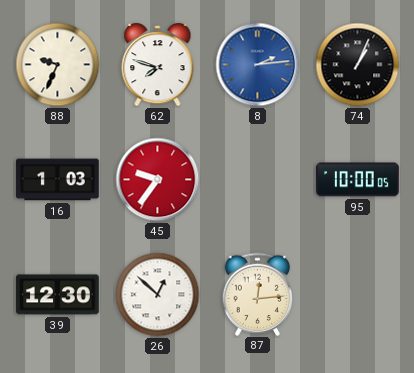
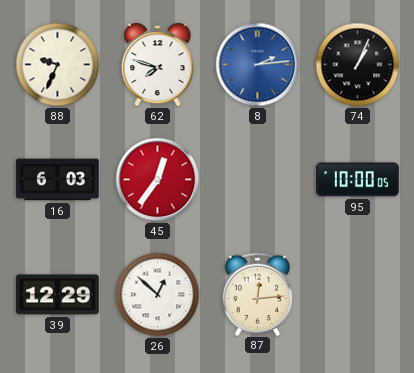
16: 1:03 -> 6:03 (58, 180)
45: 9:36 -> 12:36 (158, 180)
39: 12:30 -> 12:29 (58, 295)
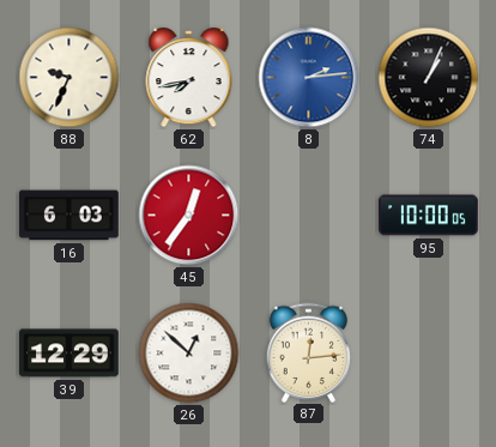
62: 7:48 -> 7:43 (189, 78)
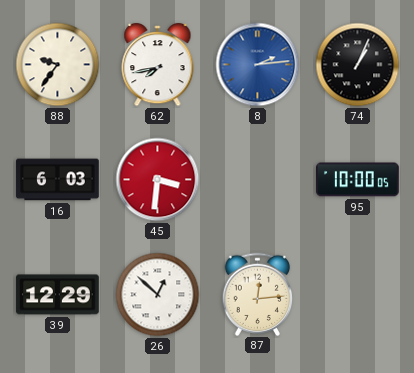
88: 9:34 -> 9:36 (58, 65)
45: 12:36 -> 3:31 (158, 180)
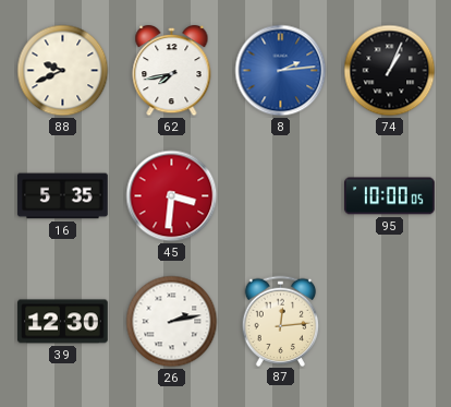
88: 9:36 -> 9:41 (63, 71)
16: 6:03 -> 5:35 (63, 196)
39: 12:29 -> 12:30 (63, 322)
26: 12:52 -> 2:13 (172, 322)
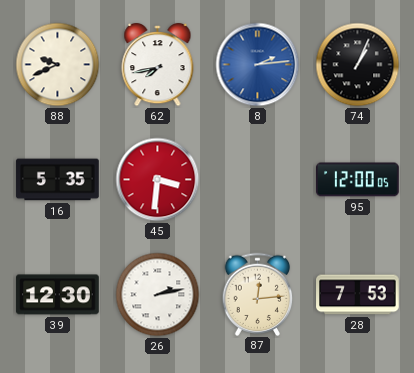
95: 10:00 -> 12:00 (358, 180)
28: none -> 7:53 (358, 295)
